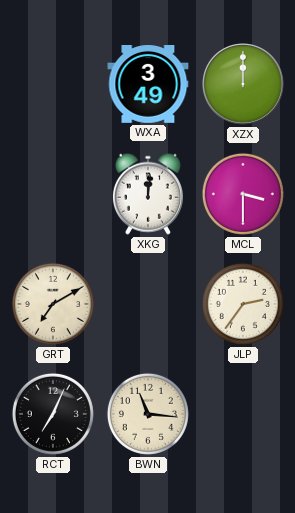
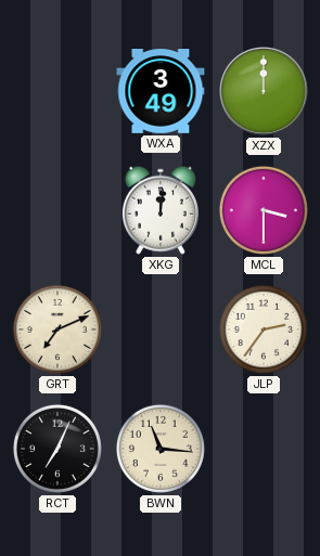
GRT: 7:10 -> 7:11 (57, 329)
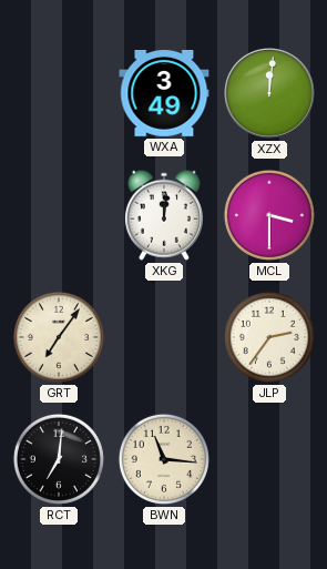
XZX: 12:00 -> 12:01 (270, 94)
GRT: 7:11 -> 7:06 (59, 337)
RCT: 7:04 -> 7:01 (59, 459)
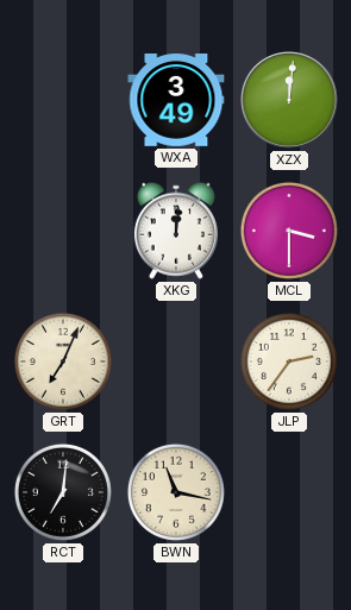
GRT: 7:06 -> 7:04 (63, 361)
BWN: 11:16 -> 11:17 (176, 492)
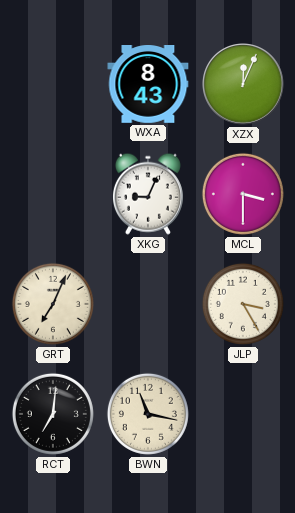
WXA: 3:49 -> 8:43 (148, 85)
XZX: 12:01 -> 12:04 (244, 85)
XKG: 12:01 -> 9:04 (148, 194)
JLP: 2:36 -> 3:25 (243, 304)
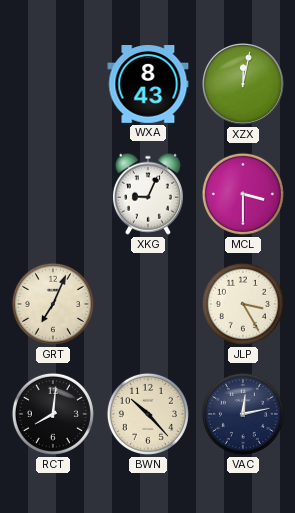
XZX: 12:04 -> 12:02 (244, 85)
RCT: 7:01 -> 8:01 (53, 414)
BWN: 11:17 -> 10:23 (148, 414)
VAC: none -> 12:13 (243, 414)
